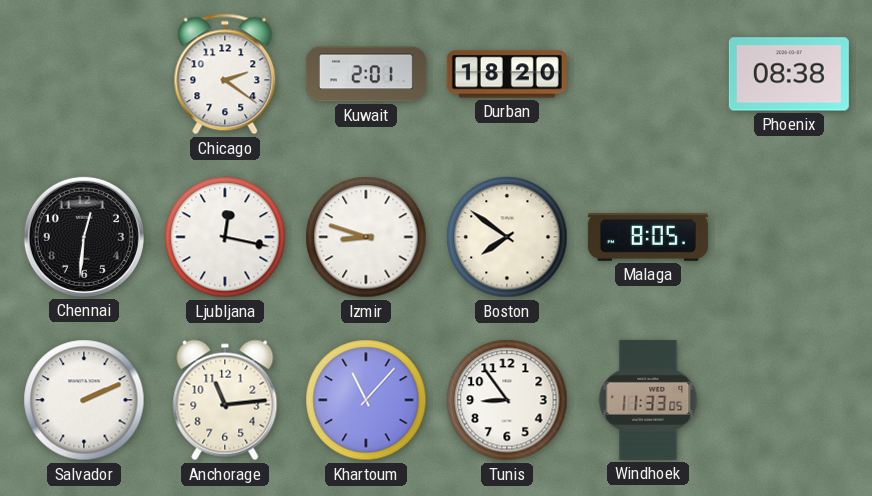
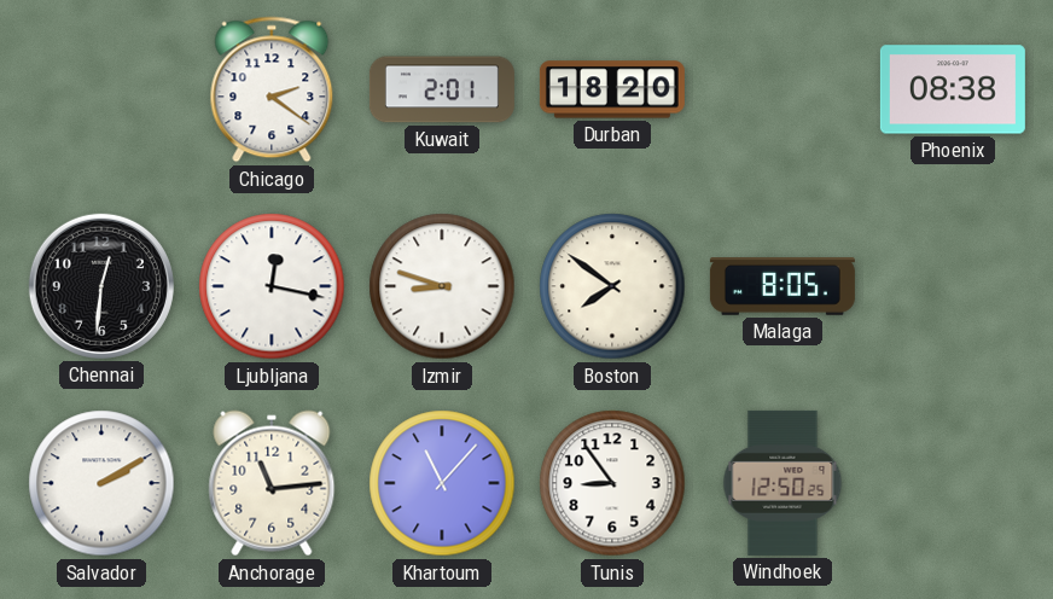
Salvador: 2:11 -> 2:10 (101, 483)
Windhoek: 11:33 -> 12:50 (783, 483)
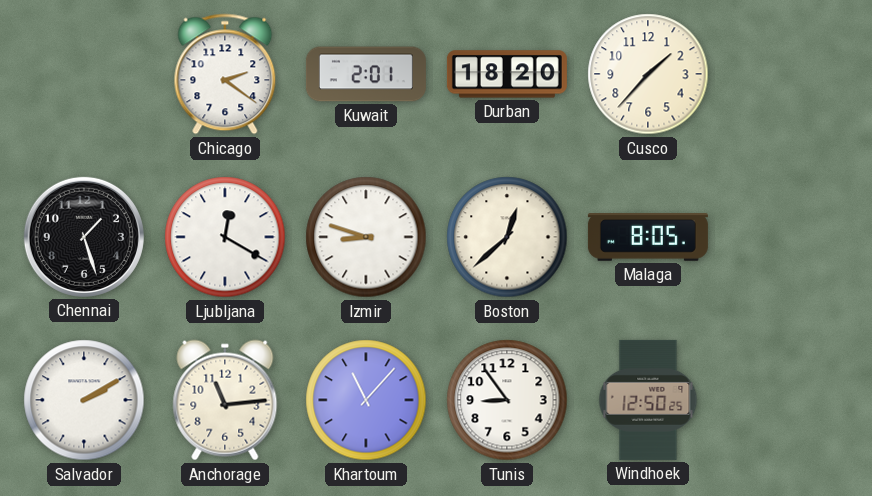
Cusco: none -> 1:37 (648, 74)
Phoenix: 08:38 -> none (953, 89)
Chennai: 12:31 -> 1:27 (84, 237)
Ljubljana: 12:17 -> 12:20 (225, 237)
Boston: 7:51 -> 12:38 (507, 237)
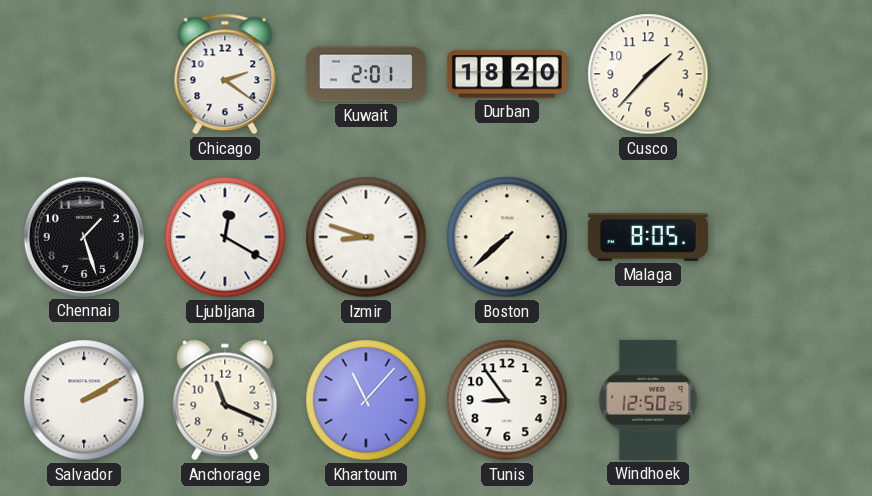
Boston: 12:38 -> 7:38 (507, 237)
Anchorage: 11:14 -> 11:19 (225, 400)
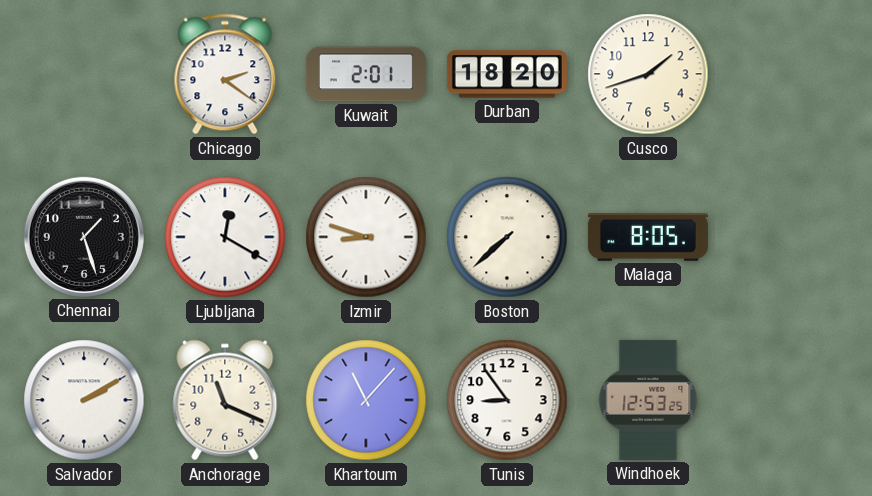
Cusco: 1:37 -> 1:42 (648, 74)
Windhoek: 12:50 -> 12:53 (648, 400)
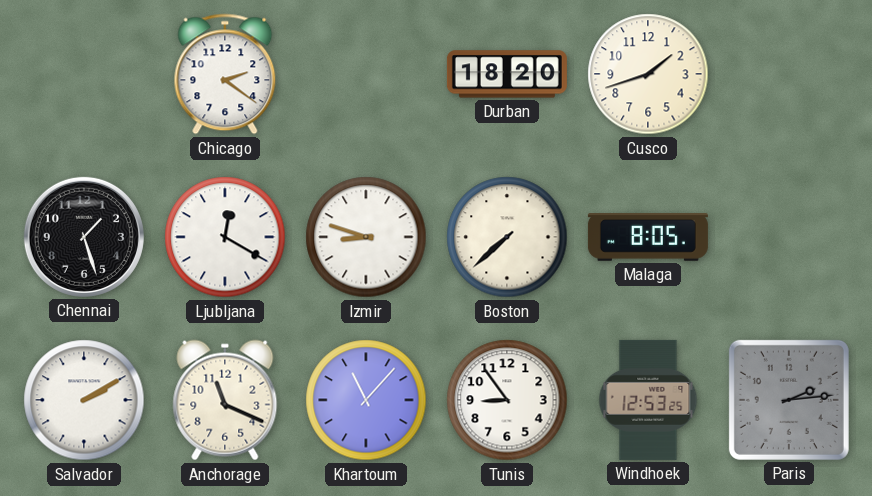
Kuwait: 2:01 -> none (366, 74)
Paris: none -> 2:14 (789, 400)
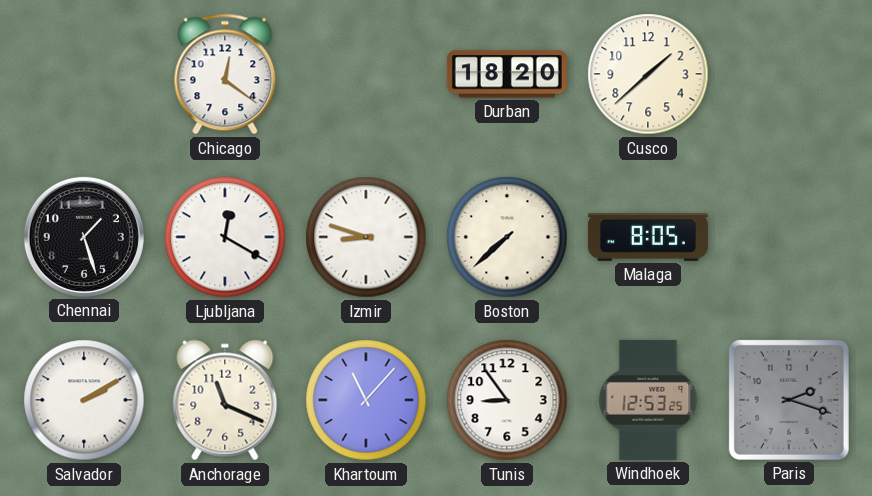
Chicago: 2:21 -> 12:21 (225, 74)
Cusco: 1:42 -> 1:38 (648, 74)
Paris: 2:14 -> 2:18 (789, 400)
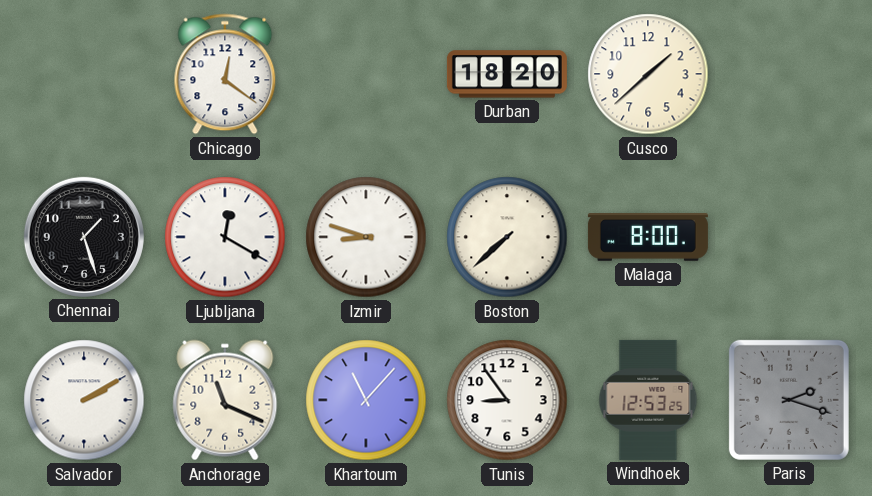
Malaga: 8:05 -> 8:00 (648, 238)
